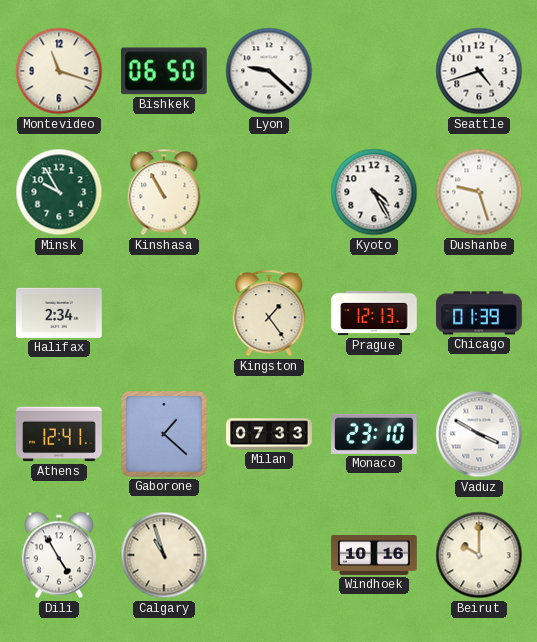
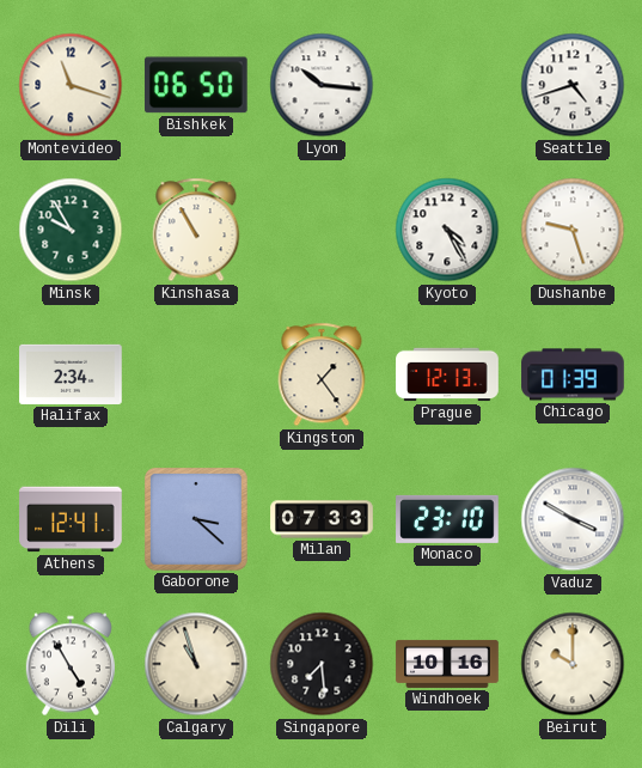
Lyon: 9:22 -> 10:16 (322, 85)
Gaborone: 1:22 -> 3:22 (197, 520)
Singapore: none -> 7:29 (322, 664)
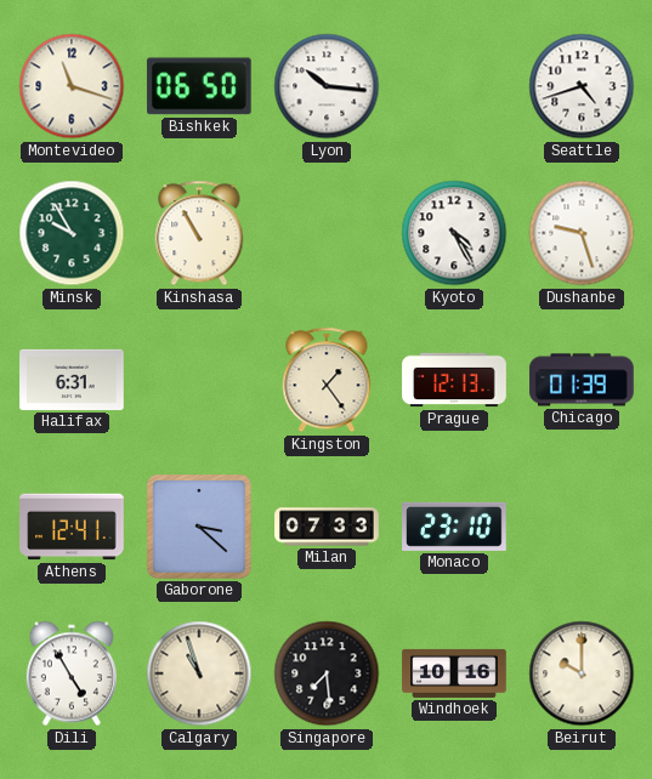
Halifax: 2:34 -> 6:31 (72, 380)
Vaduz: 3:50 -> none (573, 519)
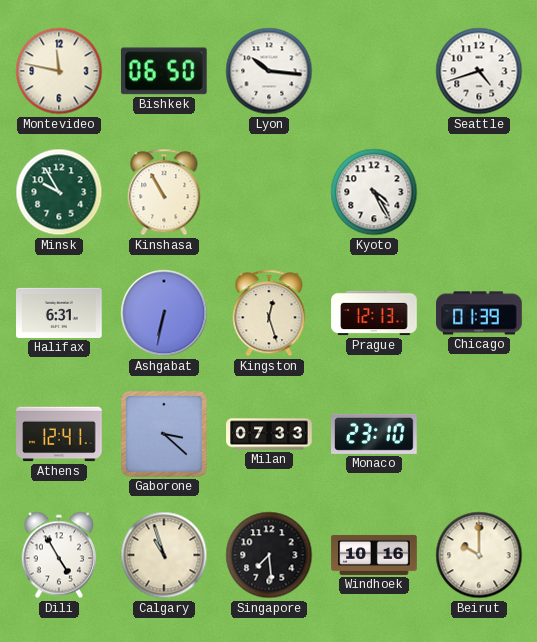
Montevideo: 11:18 -> 11:47 (59, 71)
Dushanbe: 9:27 -> none (582, 233)
Ashgabat: none -> 6:32 (164, 313)
Kingston: 1:24 -> 12:27 (269, 313)
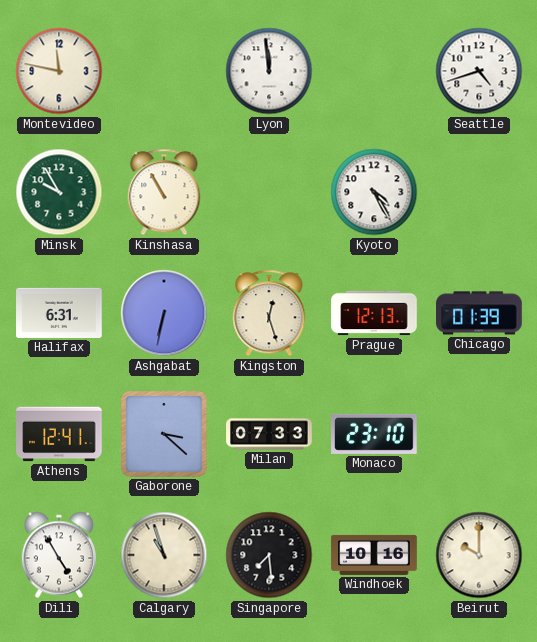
Bishkek: 06:50 -> none (164, 71)
Lyon: 10:16 -> 11:59 (269, 71)
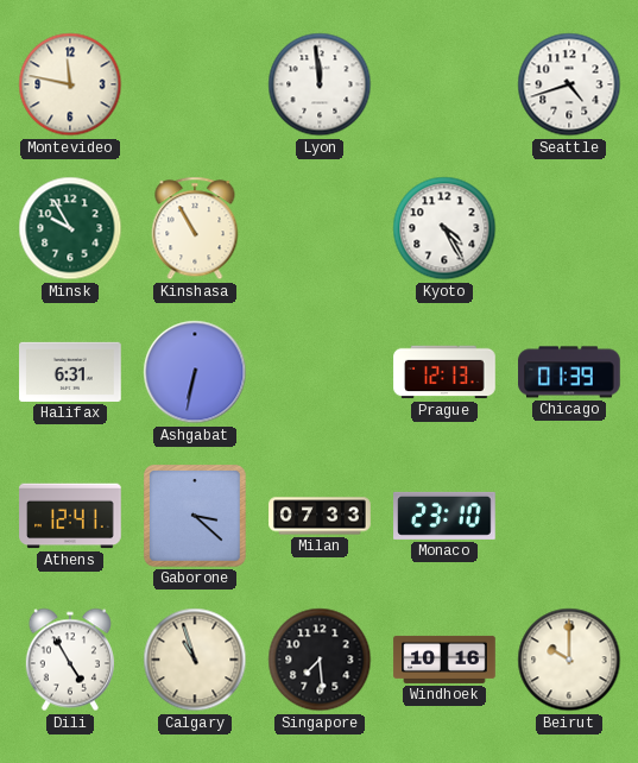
Kingston: 12:27 -> none (269, 313)
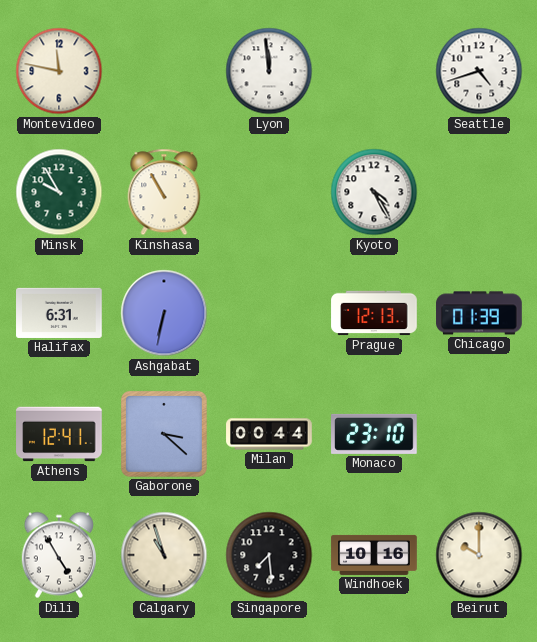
Milan: 07:33 -> 00:44 (269, 434)
